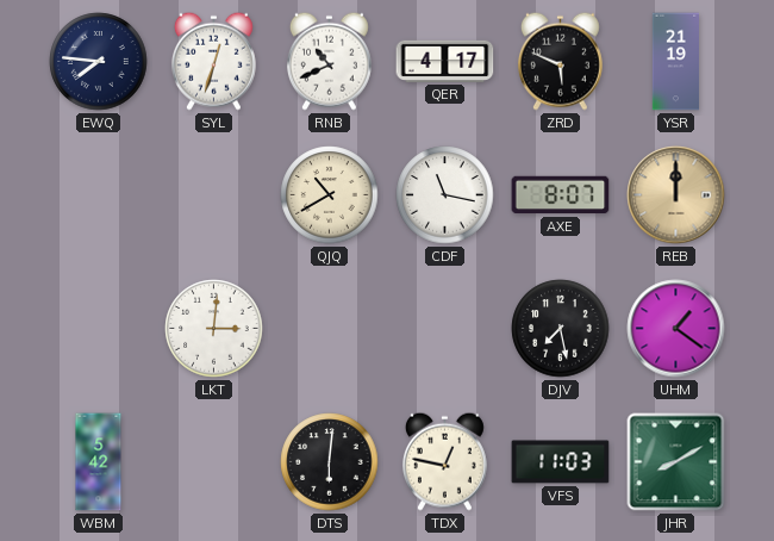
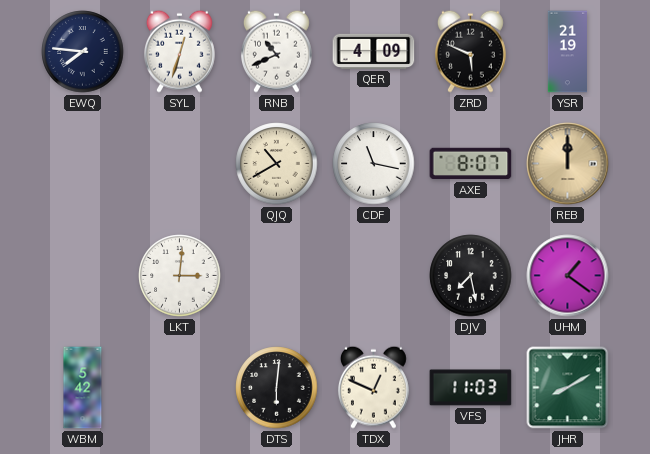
QER: 4:17 -> 4:09 (374, 51)
TDX: 12:47 -> 12:49 (373, 387)
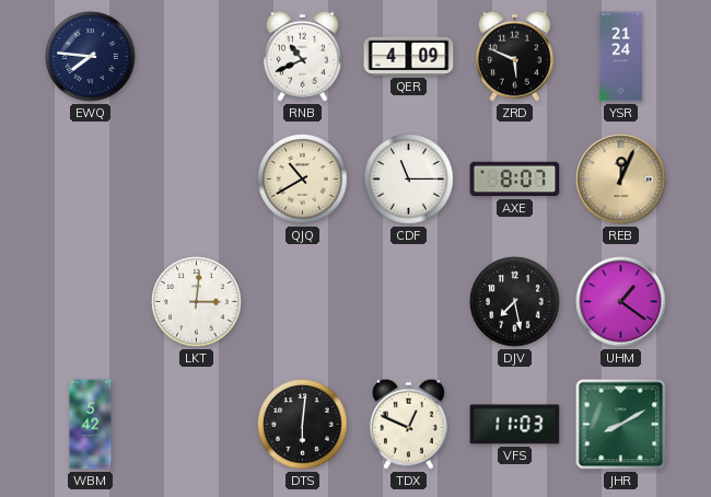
SYL: 12:33 -> none (179, 51)
YSR: 21:19 -> 21:24 (621, 57)
CDF: 11:17 -> 11:15 (409, 180)
REB: 12:00 -> 12:04 (621, 180)
